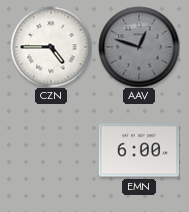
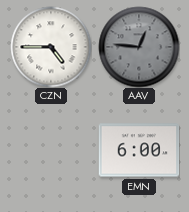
AAV: 12:48 -> 12:46 (139, 47)
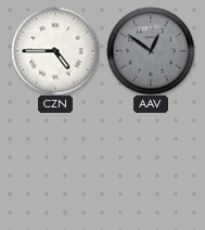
AAV: 12:46 -> 12:51 (151, 51)
EMN: 6:00 -> none (139, 150)
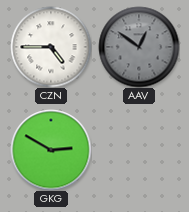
GKG: none -> 2:50 (51, 150)
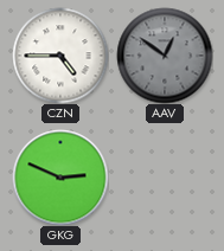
GKG: 2:50 -> 2:49 (60, 178)
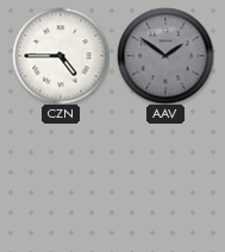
AAV: 12:51 -> 1:51 (165, 56)
GKG: 2:49 -> none (60, 178)
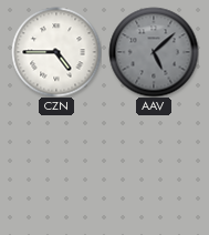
AAV: 1:51 -> 5:08 (154, 52)
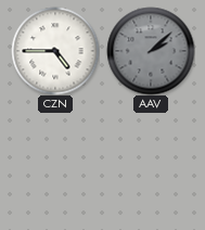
AAV: 5:08 -> 2:08 (151, 51)
